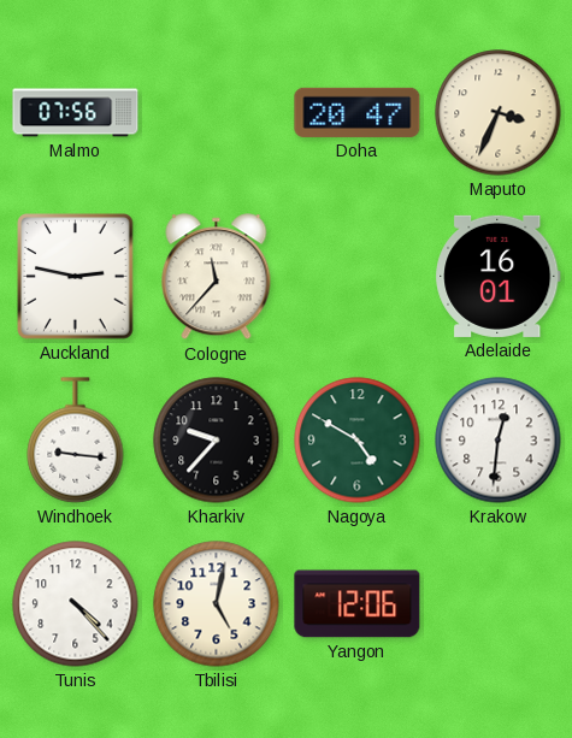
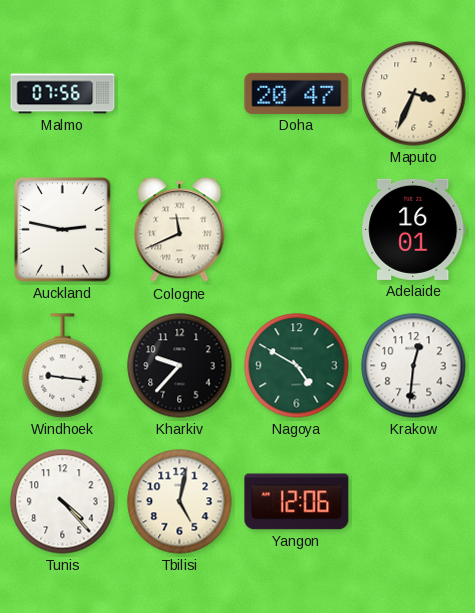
Cologne: 11:37 -> 11:41 (180, 230)
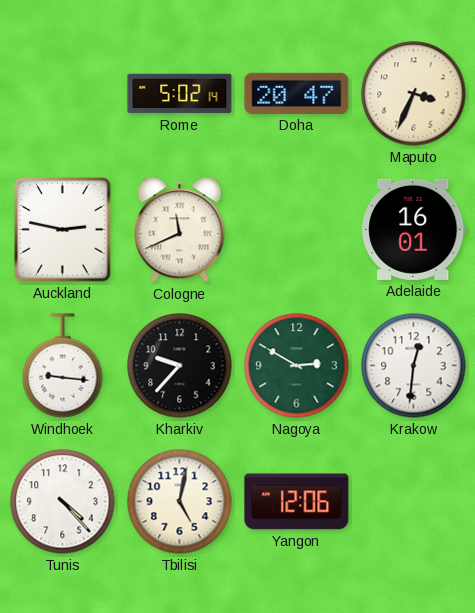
Malmo: 07:56 -> none (63, 94)
Rome: none -> 5:02 (180, 94)
Nagoya: 4:50 -> 2:50 (297, 366)
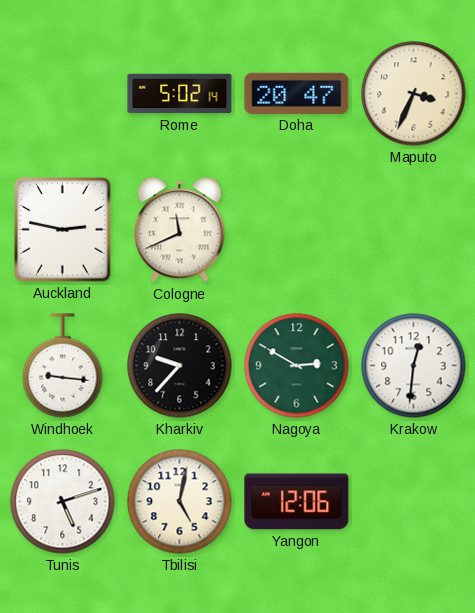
Adelaide: 16:01 -> none (414, 229)
Tunis: 4:23 -> 5:12 (63, 502)
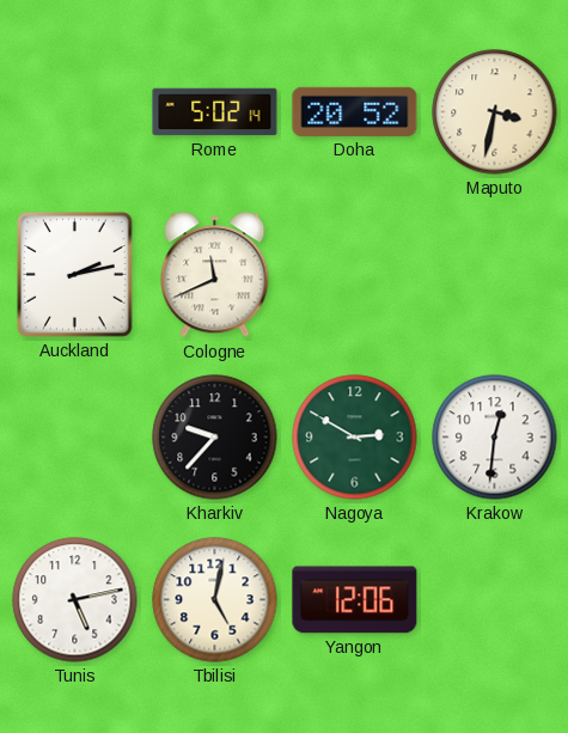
Doha: 20:47 -> 20:52 (355, 111)
Maputo: 3:34 -> 3:32 (495, 112)
Auckland: 2:47 -> 2:13 (75, 275)
Windhoek: 9:16 -> none (63, 366)
Tunis: 5:12 -> 5:13 (75, 600)
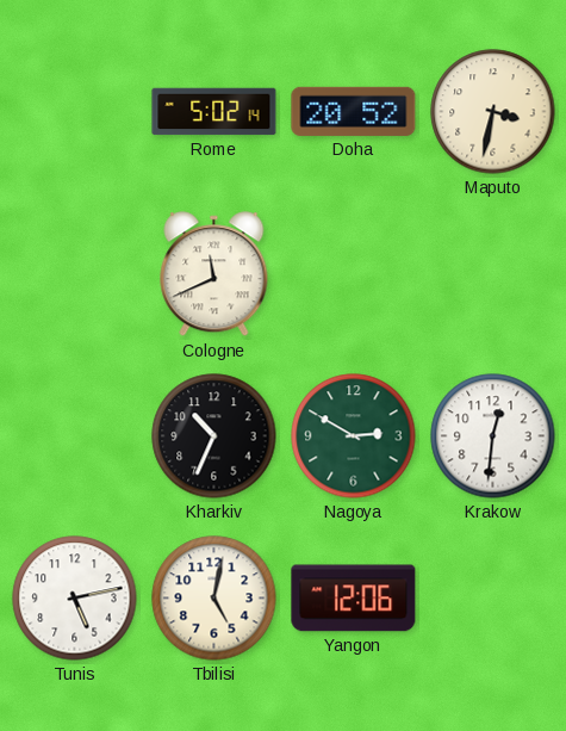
Auckland: 2:13 -> none (75, 275)
Kharkiv: 9:37 -> 10:34 (214, 436)
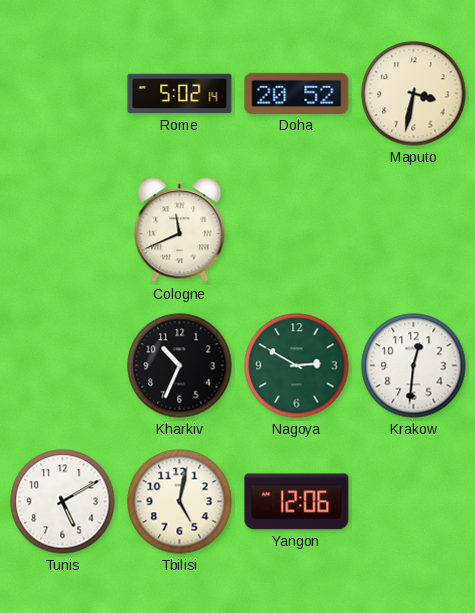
Tunis: 5:13 -> 5:10 (63, 502)
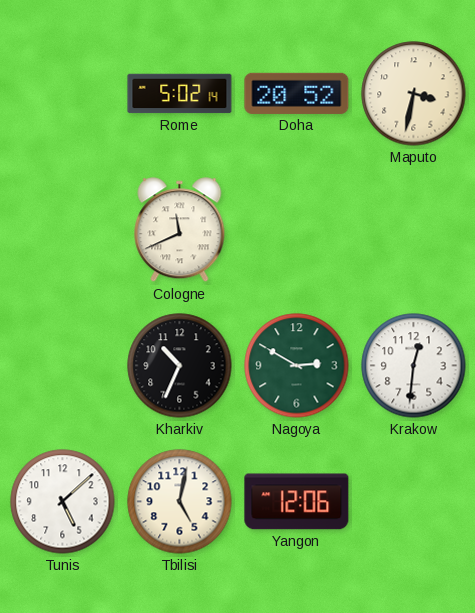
Tunis: 5:10 -> 5:08 (63, 502)
